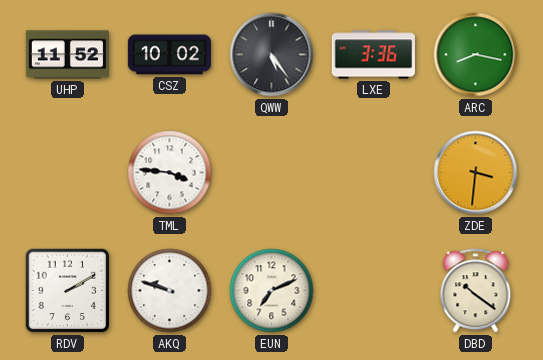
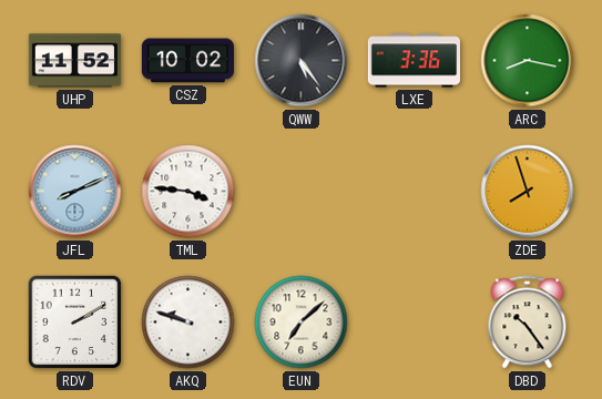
JFL: none -> 8:11 (75, 192)
ZDE: 3:31 -> 7:57 (528, 192)
EUN: 7:11 -> 7:08 (302, 323)
DBD: 10:21 -> 10:24 (528, 323)
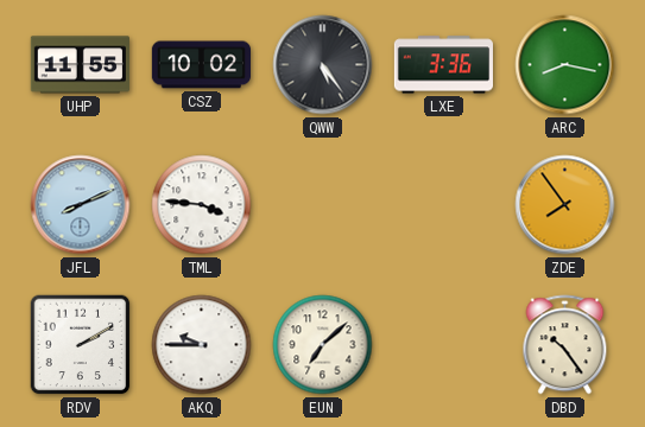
UHP: 11:52 -> 11:55 (80, 65)
ZDE: 7:57 -> 7:54 (565, 205)
AKQ: 9:48 -> 9:45 (202, 345)
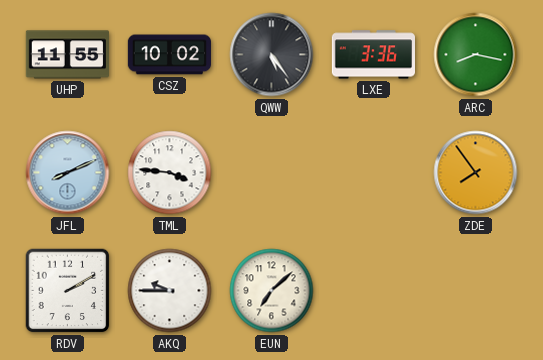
DBD: 10:24 -> none (565, 345)
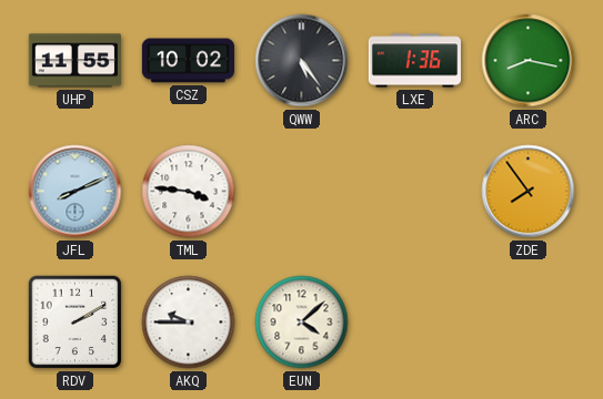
LXE: 3:36 -> 1:36 (414, 61)
EUN: 7:08 -> 4:08 (302, 323)
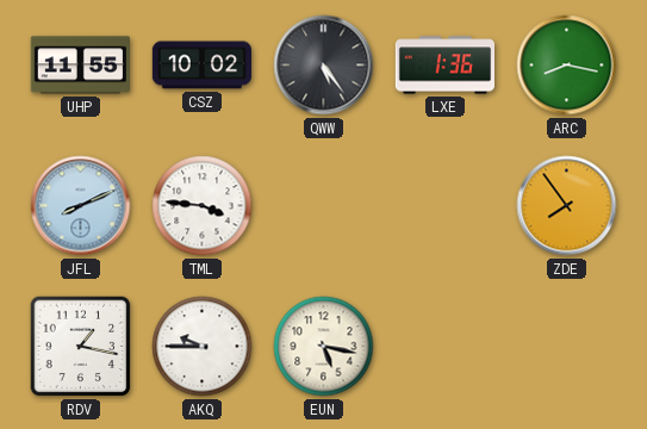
RDV: 2:10 -> 1:17 (81, 347)
EUN: 4:08 -> 5:17 (324, 347)
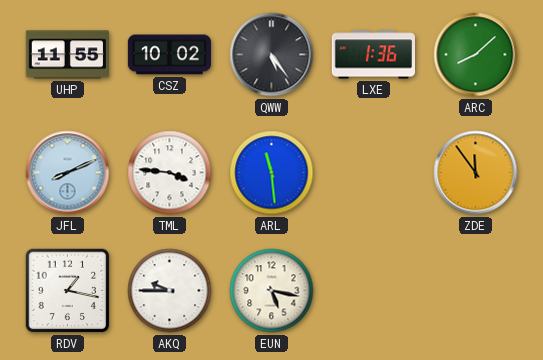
ARC: 8:17 -> 8:08 (476, 55)
ARL: none -> 11:29 (272, 173)
ZDE: 7:54 -> 11:54 (476, 173)
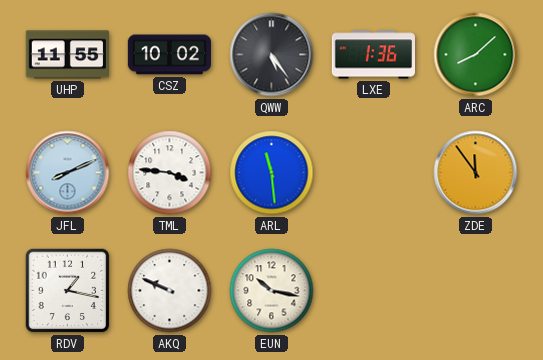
AKQ: 9:45 -> 9:49 (170, 291)
EUN: 5:17 -> 10:17 (272, 291)
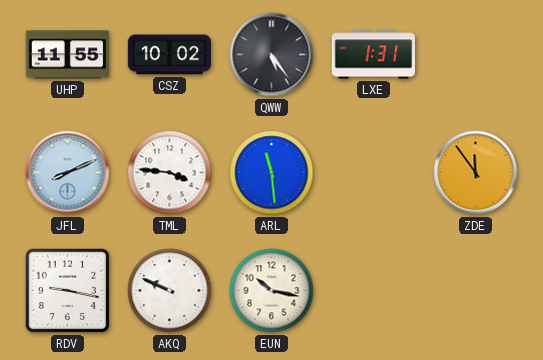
LXE: 1:36 -> 1:31 (373, 55)
ARC: 8:08 -> none (476, 55)
RDV: 1:17 -> 9:17 (68, 291)
